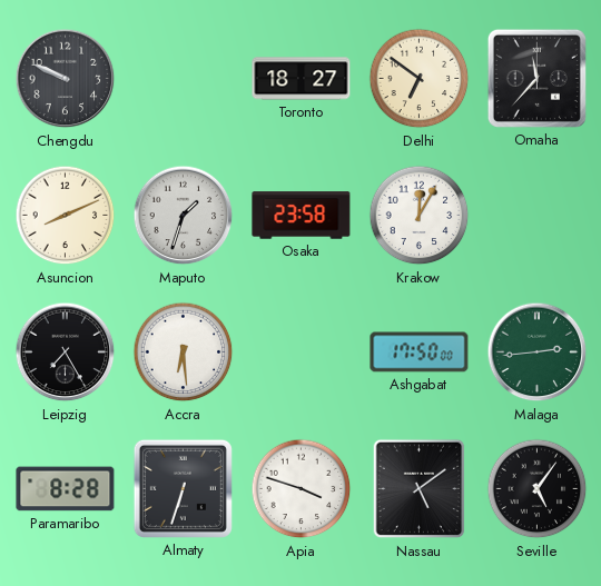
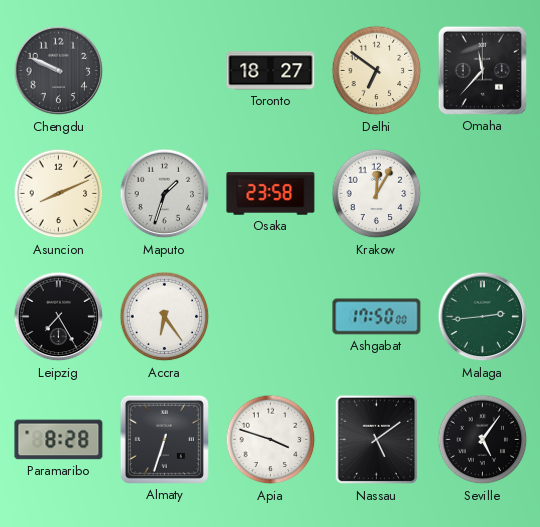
Accra: 6:29 -> 6:24 (165, 317)
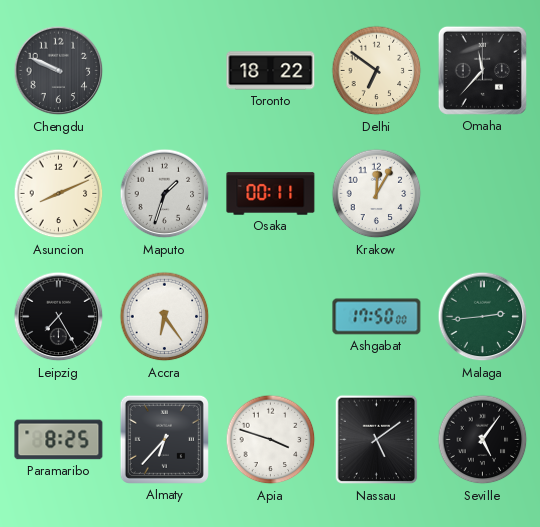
Toronto: 18:27 -> 18:22 (271, 71)
Osaka: 23:58 -> 00:11 (271, 194)
Paramaribo: 8:28 -> 8:25 (59, 440)
Almaty: 6:33 -> 6:37 (164, 439)
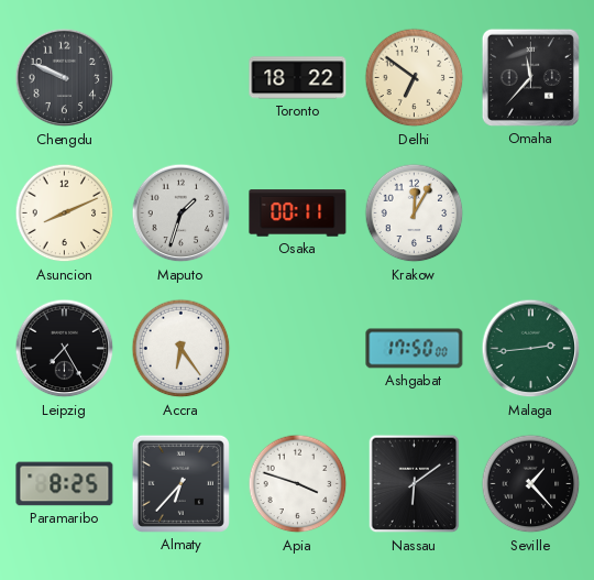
Nassau: 5:09 -> 6:09 (415, 484)
Seville: 5:06 -> 1:23 (531, 484)
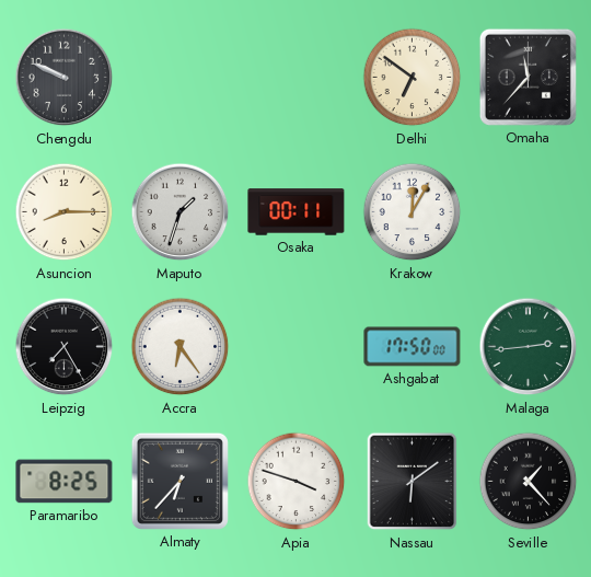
Toronto: 18:22 -> none (298, 78)
Asuncion: 8:11 -> 8:15 (65, 212)
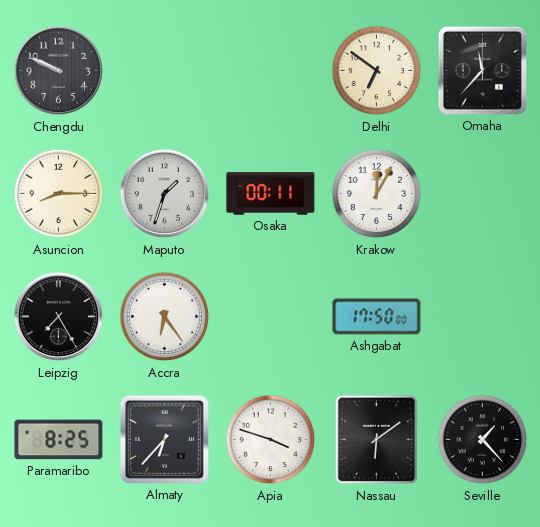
Malaga: 2:44 -> none (529, 347)
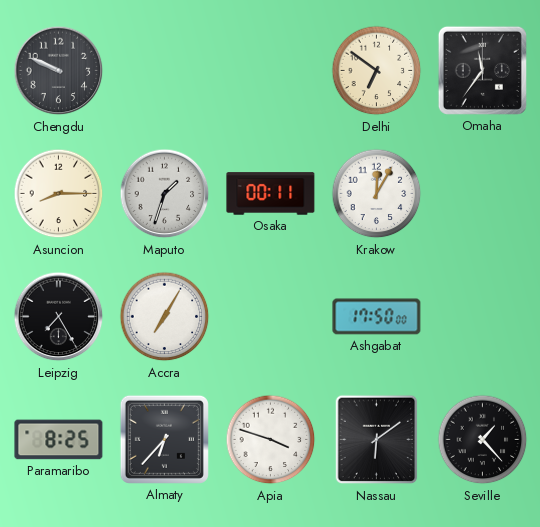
Omaha: 11:37 -> 11:36 (482, 70)
Accra: 6:24 -> 7:05 (165, 317)
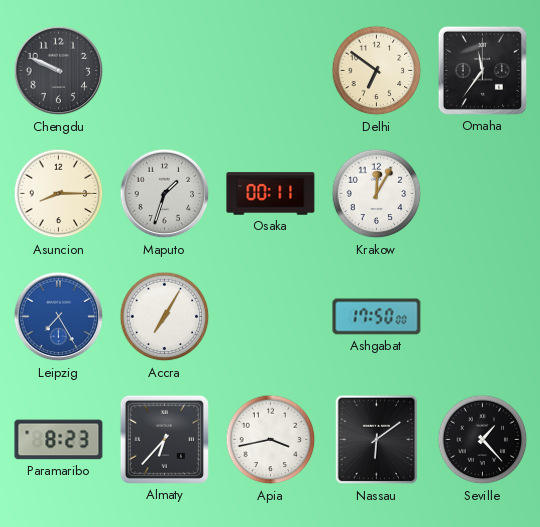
Leipzig dial: black -> blue (59, 317)
Paramaribo: 8:25 -> 8:23 (59, 440)
Apia: 3:48 -> 3:43 (271, 440)
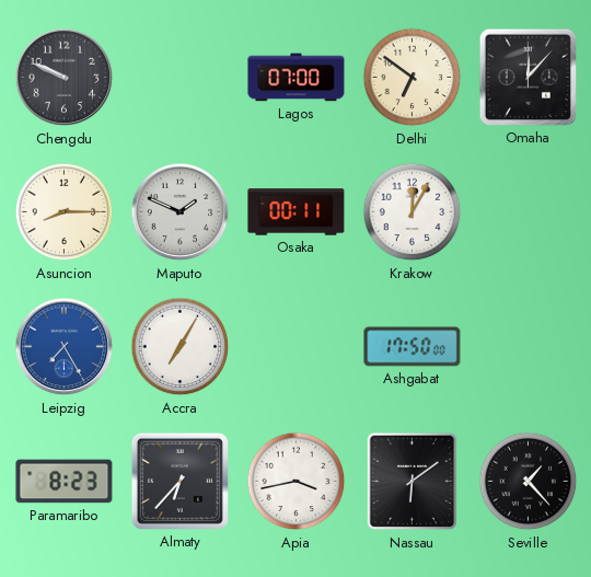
Lagos: none -> 07:00 (297, 78)
Omaha: 11:36 -> 12:07 (528, 77)
Maputo: 1:33 -> 1:49 (181, 212)
